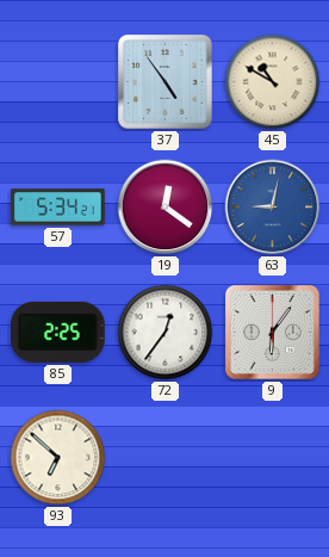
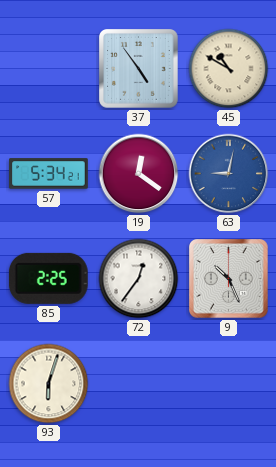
9: 6:06 -> 10:26 (229, 279)
93: 6:52 -> 6:03 (49, 384)
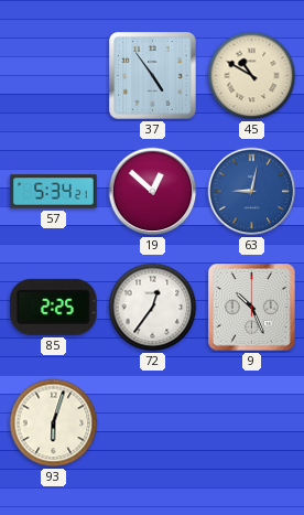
19: 12:21 -> 12:52 (153, 192)
